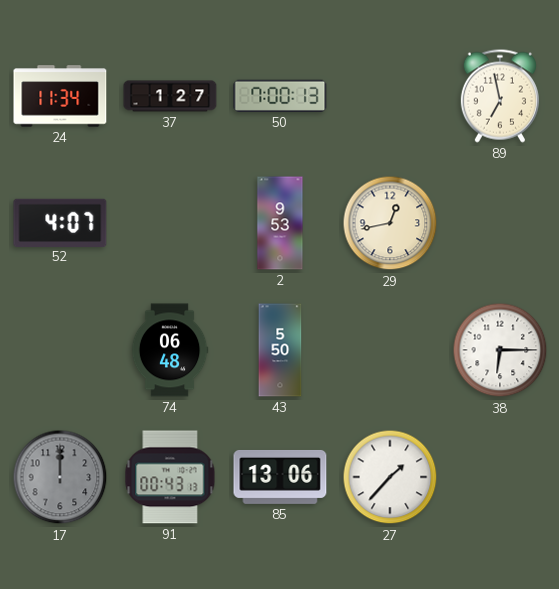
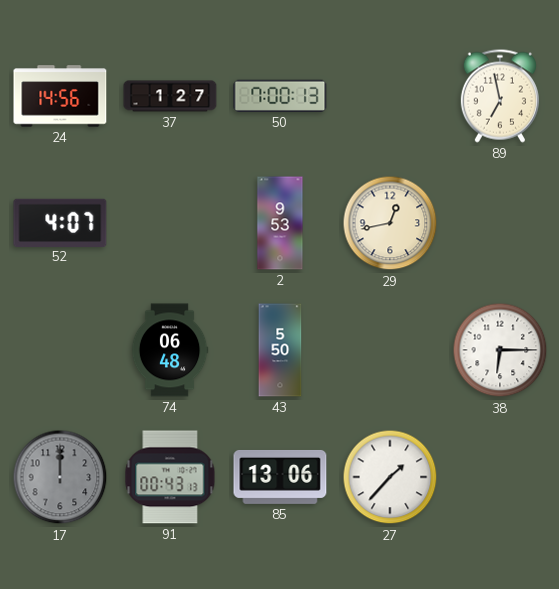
24: 11:34 -> 14:56 (60, 96)
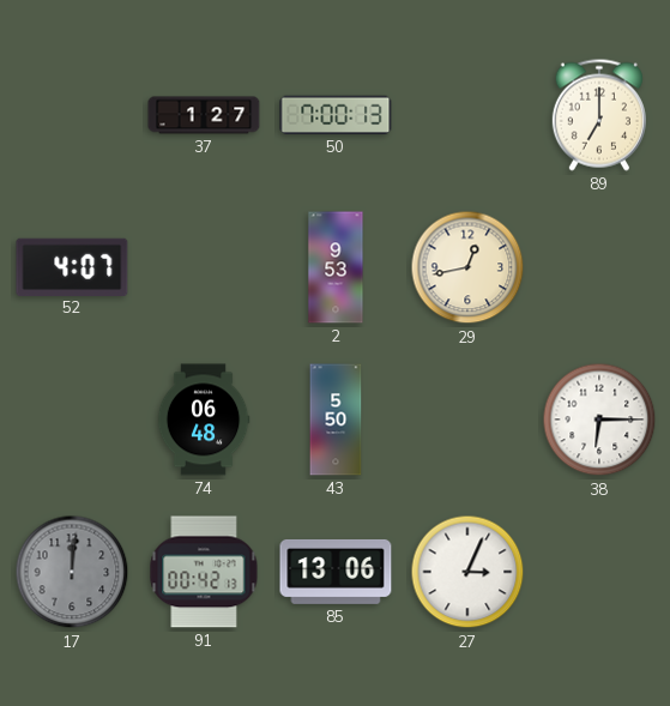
24: 14:56 -> none (60, 96)
89: 6:58 -> 7:00 (599, 115)
17: 12:00 -> 12:01 (72, 572)
91: 00:43 -> 00:42 (204, 572)
27: 1:37 -> 3:04 (467, 572)
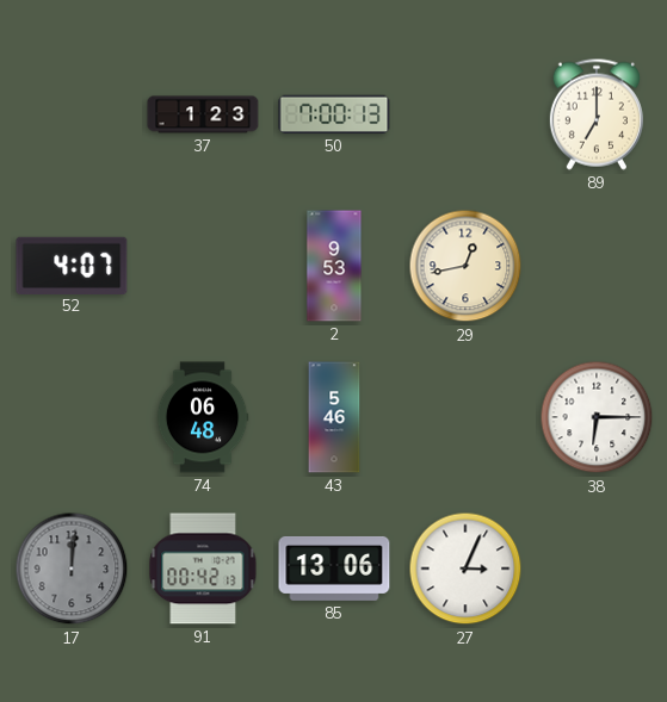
37: 1:27 -> 1:23 (203, 114)
43: 5:50 -> 5:46 (334, 417)
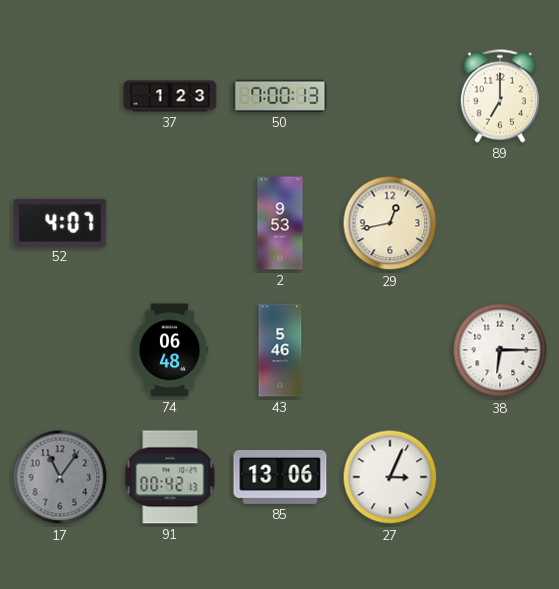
17: 12:01 -> 11:06 (60, 477)
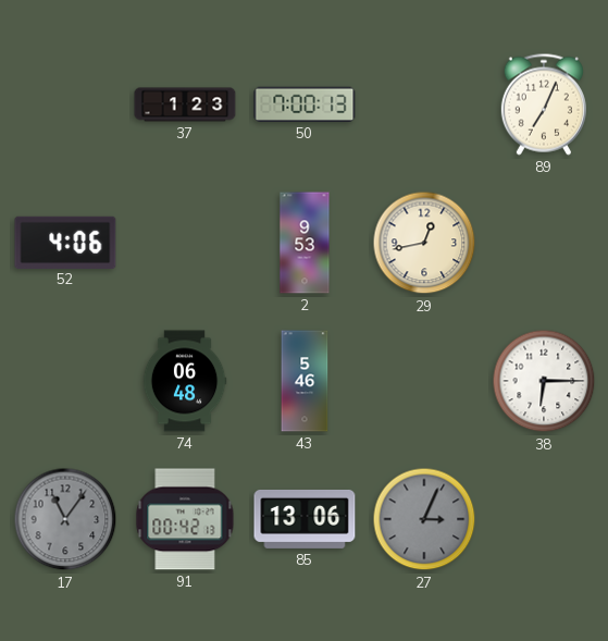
89: 7:00 -> 7:04 (544, 104)
52: 4:07 -> 4:06 (65, 242)
27 dial: white -> grey (424, 519)
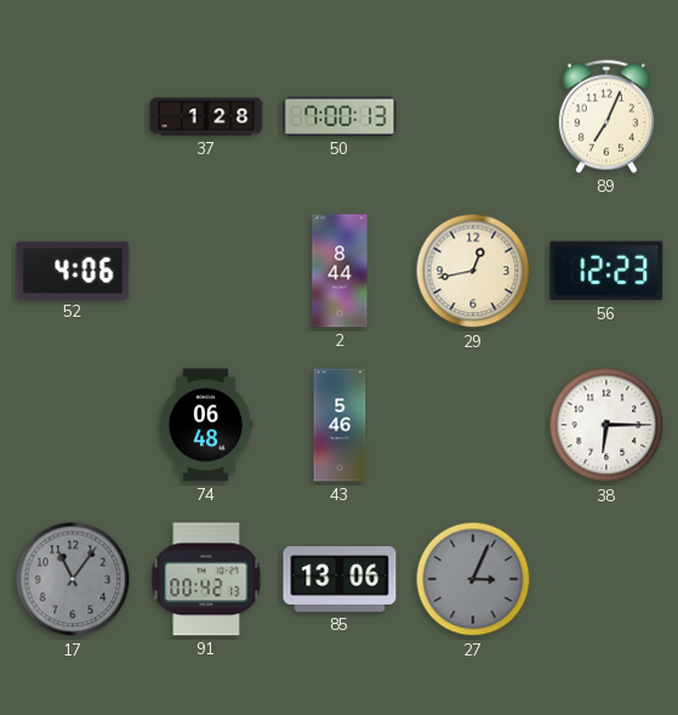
37: 1:23 -> 1:28 (206, 117)
2: 9:53 -> 8:44 (340, 271)
56: none -> 12:23 (606, 271)
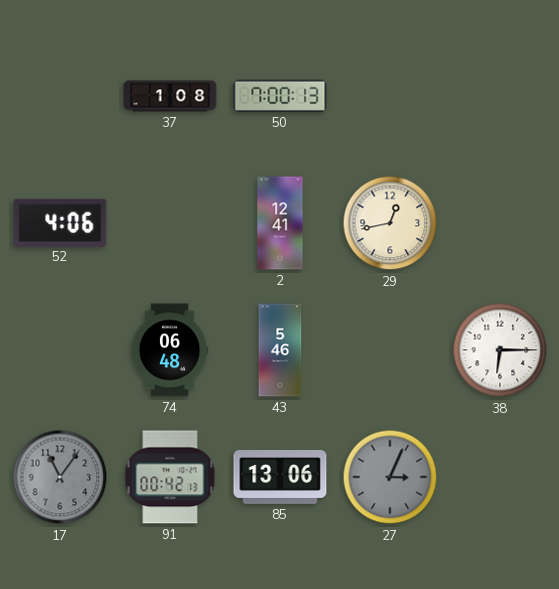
37: 1:28 -> 1:08 (170, 96)
89: 7:04 -> none (606, 117)
2: 8:44 -> 12:41 (280, 223)
56: 12:23 -> none (606, 271)
